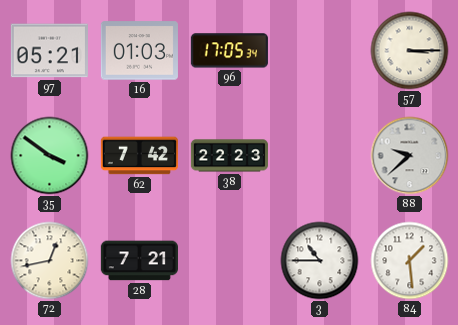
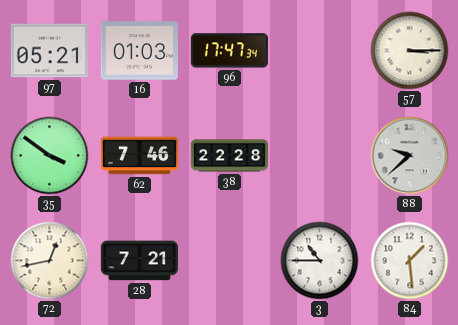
96: 17:05 -> 17:47 (229, 51)
62: 7:42 -> 7:46 (139, 156)
38: 22:23 -> 22:28 (229, 156)
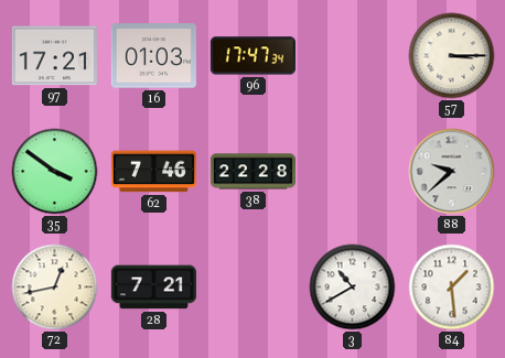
97: 05:21 -> 17:21 (54, 56)
3: 10:45 -> 10:40 (353, 288)
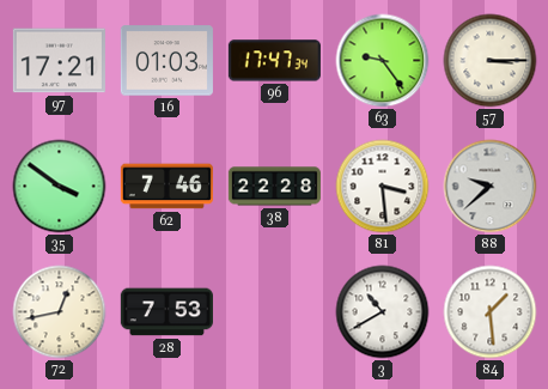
63: none -> 9:24 (383, 61)
81: none -> 3:29 (383, 187)
28: 7:21 -> 7:53 (166, 312)
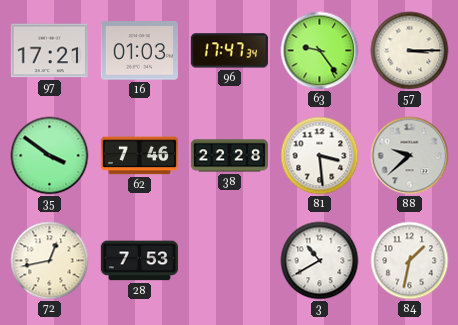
84: 1:29 -> 1:32 (410, 261)
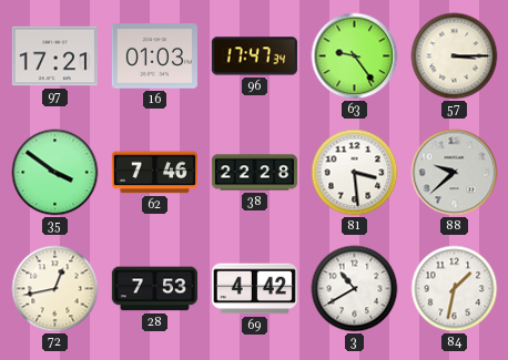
69: none -> 4:42 (254, 289)
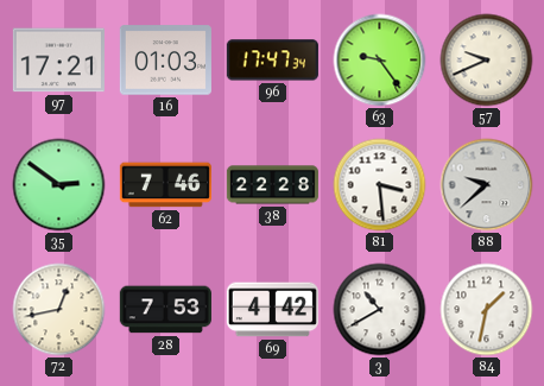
57: 3:15 -> 9:41 (487, 61)
35: 3:51 -> 2:51 (59, 185)
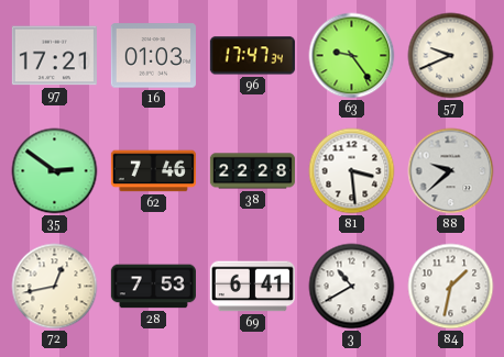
69: 4:42 -> 6:41 (252, 287)
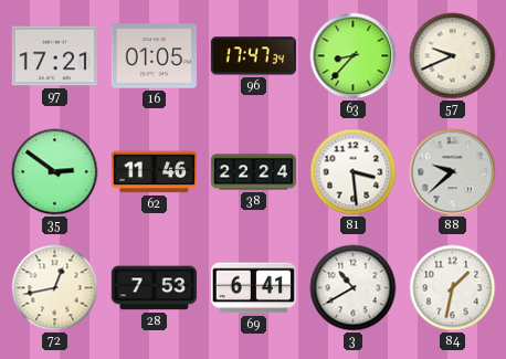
16: 01:03 -> 01:05 (154, 56)
63: 9:24 -> 8:37 (354, 56)
62: 7:46 -> 11:46 (154, 172)
38: 22:28 -> 22:24 (253, 172)
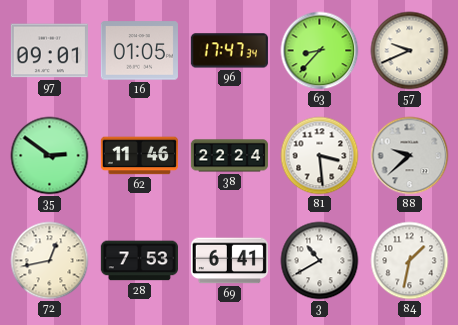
97: 17:21 -> 09:01 (49, 51)
